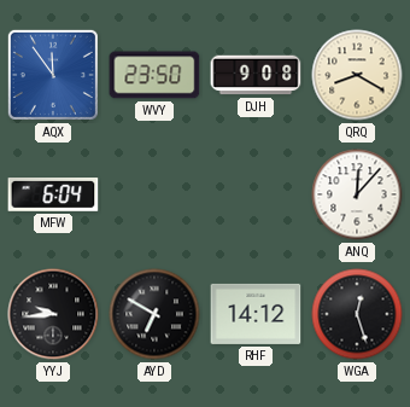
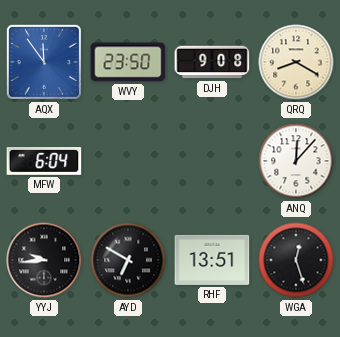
RHF: 14:12 -> 13:51 (212, 260)
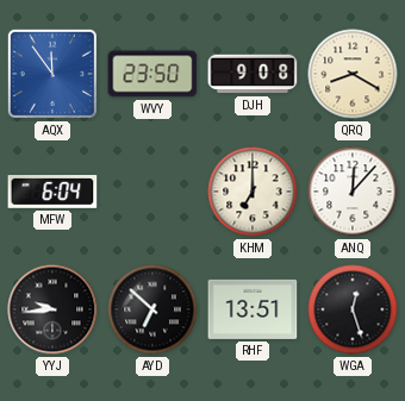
KHM: none -> 7:00 (253, 192)
AYD: 6:50 -> 6:52 (152, 309)
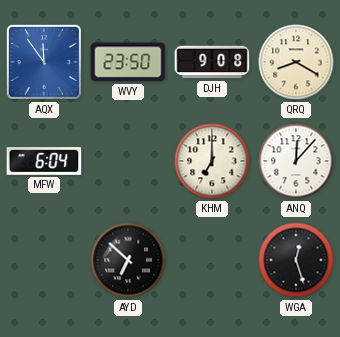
YYJ: 9:44 -> none (52, 309)
RHF: 13:51 -> none (253, 309)
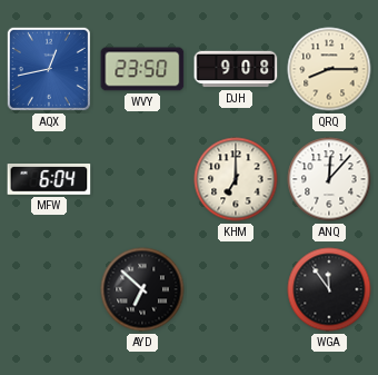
AQX: 11:54 -> 12:43 (49, 69)
QRQ: 8:20 -> 8:15 (329, 69)
WGA: 12:27 -> 11:54 (329, 289)
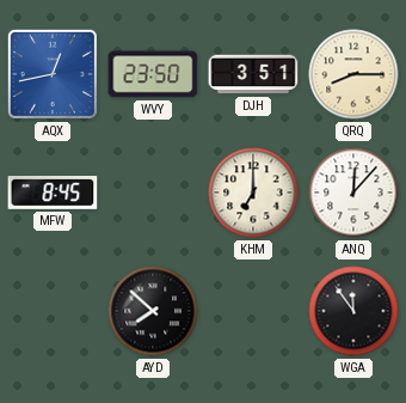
DJH: 9:08 -> 3:51 (253, 74)
MFW: 6:04 -> 8:45 (53, 194)
AYD: 6:52 -> 7:52 (153, 311)
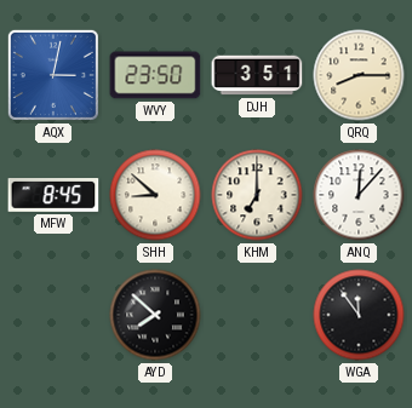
AQX: 12:43 -> 3:02 (53, 75)
SHH: none -> 8:52 (155, 195)
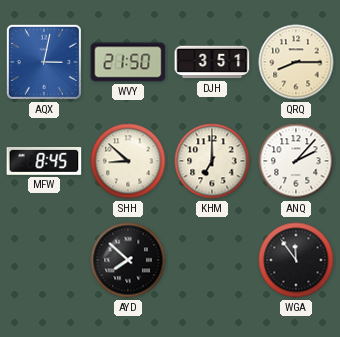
WVY: 23:50 -> 21:50 (128, 62)
ANQ: 12:07 -> 2:07 (296, 161)
